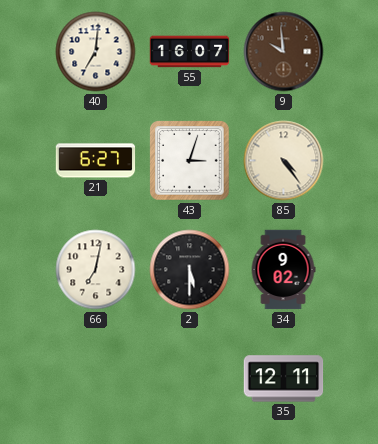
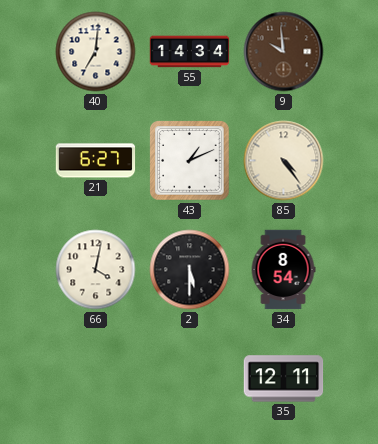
55: 16:07 -> 14:34 (190, 52)
43: 3:03 -> 1:11 (190, 161)
66: 7:02 -> 4:02 (96, 270)
34: 9:02 -> 8:54 (283, 270)
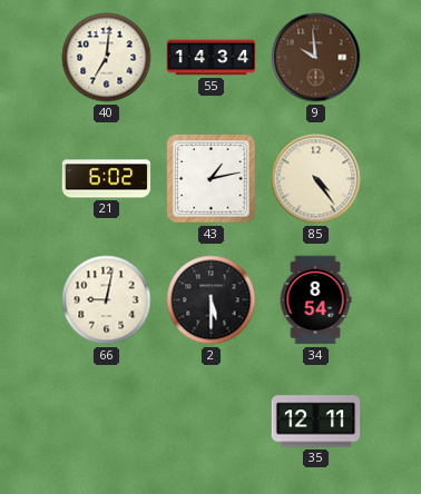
21: 6:27 -> 6:02 (107, 179)
43: 1:11 -> 1:13 (212, 179)
66: 4:02 -> 9:02 (107, 300)
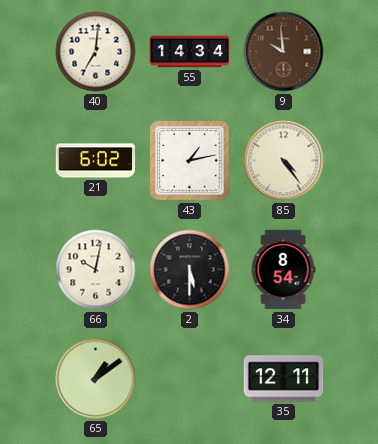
66: 9:02 -> 10:02 (96, 270)
65: none -> 1:09 (96, 379)
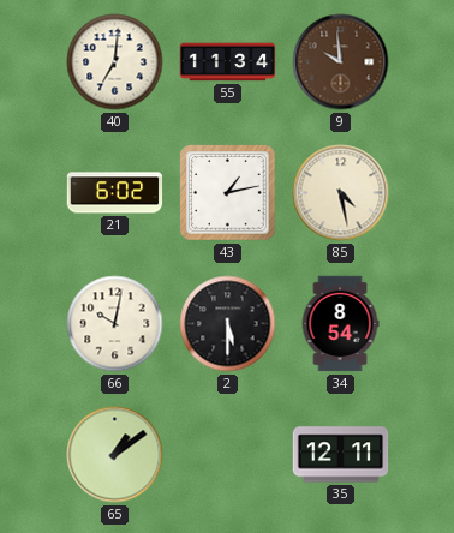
55: 14:34 -> 11:34 (228, 62)
85: 4:24 -> 4:28 (341, 193)
